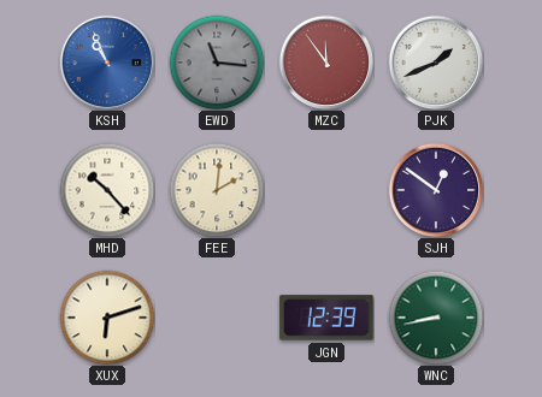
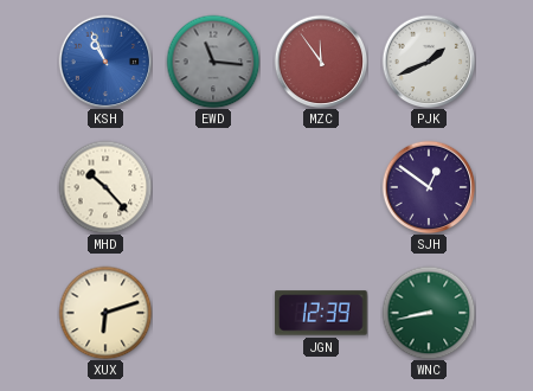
FEE: 2:01 -> none (217, 190)
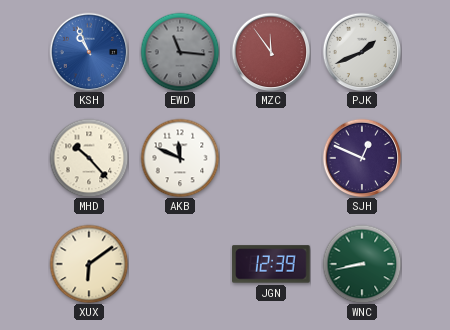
AKB: none -> 11:49 (180, 158)
SJH: 12:51 -> 12:49 (362, 158)
XUX: 6:12 -> 6:09 (89, 264)
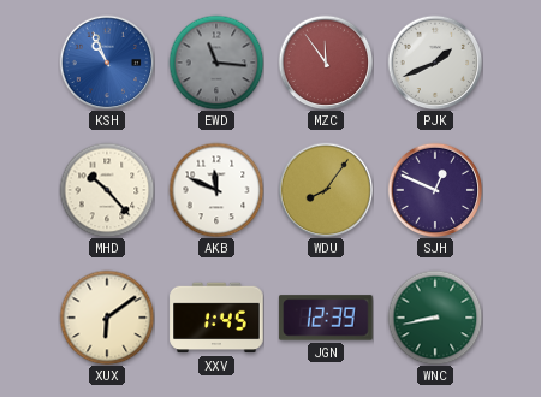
WDU: none -> 8:06 (326, 190)
XXV: none -> 1:45 (216, 318)
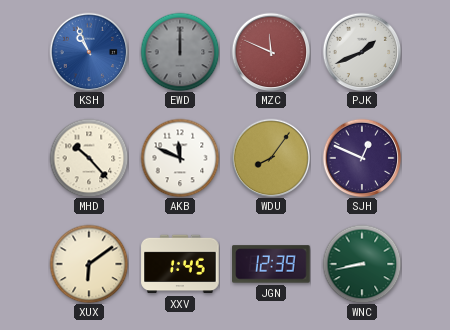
EWD: 11:16 -> 12:00 (180, 52)
MZC: 11:54 -> 11:49 (271, 52)
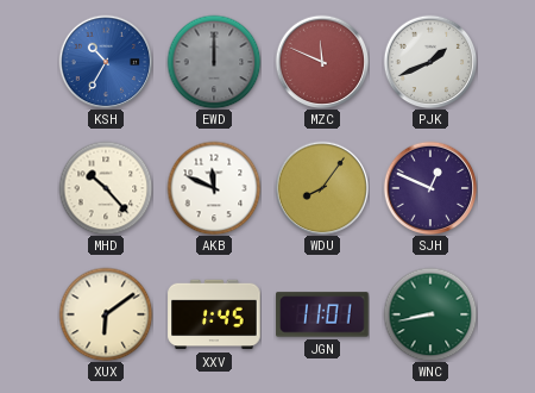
KSH: 10:56 -> 10:35 (106, 62)
JGN: 12:39 -> 11:01 (322, 314)
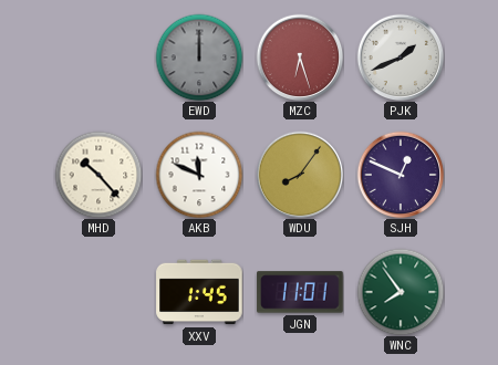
KSH: 10:35 -> none (106, 62)
MZC: 11:49 -> 6:27 (300, 58)
XUX: 6:09 -> none (106, 314)
WNC: 8:43 -> 7:54 (401, 292)
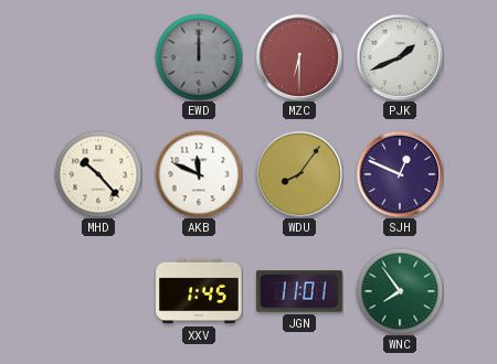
MZC: 6:27 -> 6:30 (299, 57)
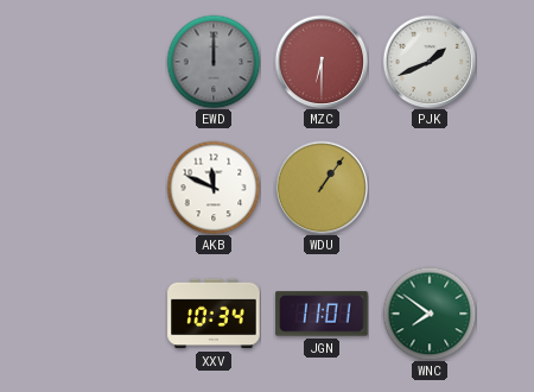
MHD: 10:23 -> none (98, 174)
WDU: 8:06 -> 1:06 (322, 188)
SJH: 12:49 -> none (400, 174)
XXV: 1:45 -> 10:34 (214, 314)
WNC: 7:54 -> 7:51 (430, 314)
